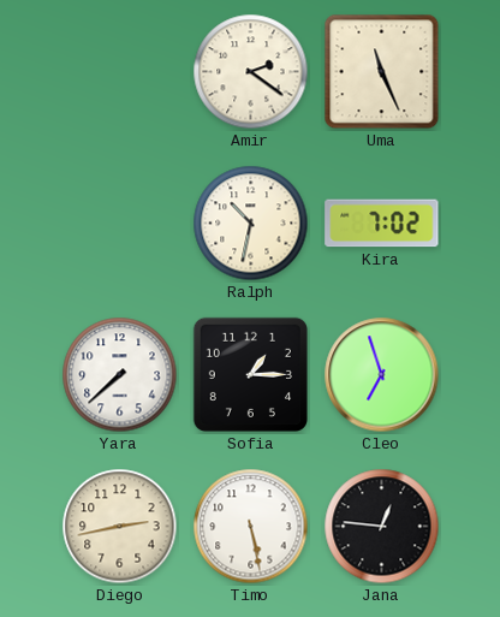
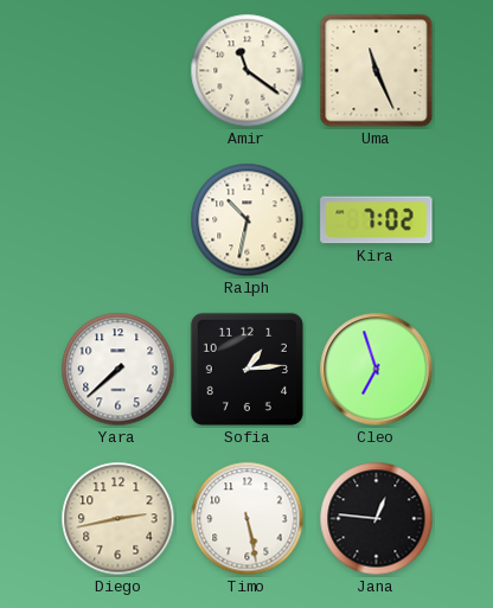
Amir: 2:21 -> 11:21 (248, 71)
Sofia: 1:15 -> 1:14 (246, 369)
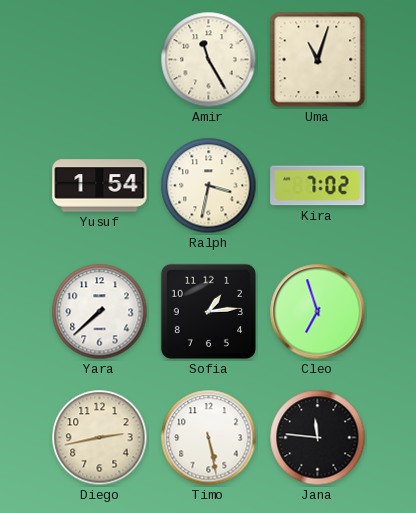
Amir: 11:21 -> 11:25 (209, 60)
Uma: 11:26 -> 11:03 (318, 60)
Yusuf: none -> 1:54 (100, 186)
Ralph: 10:32 -> 3:32 (209, 186)
Jana: 12:46 -> 11:46 (318, 438)
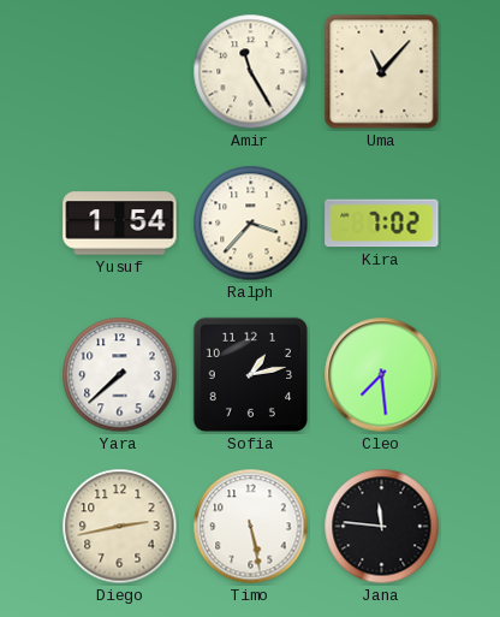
Uma: 11:03 -> 11:07 (382, 72)
Ralph: 3:32 -> 3:37 (251, 224)
Sofia: 1:14 -> 1:13 (250, 374)
Cleo: 6:57 -> 7:29 (382, 375)
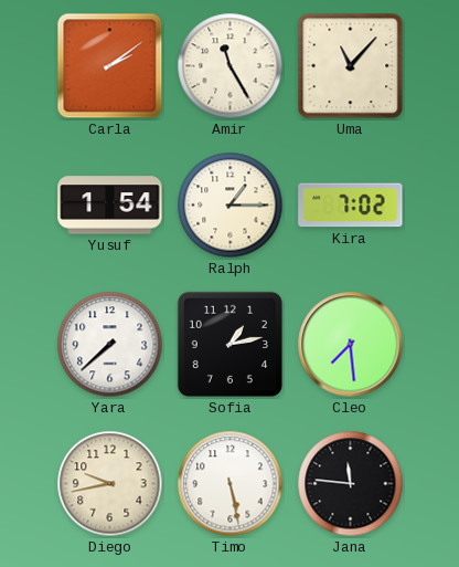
Carla: none -> 2:09 (110, 66)
Ralph: 3:37 -> 1:15 (231, 206)
Diego: 2:43 -> 9:43 (110, 484)
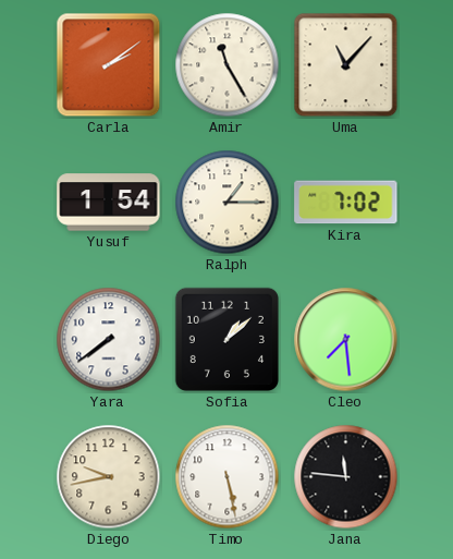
Yara: 7:38 -> 7:39 (109, 340)
Sofia: 1:13 -> 1:08 (226, 339)
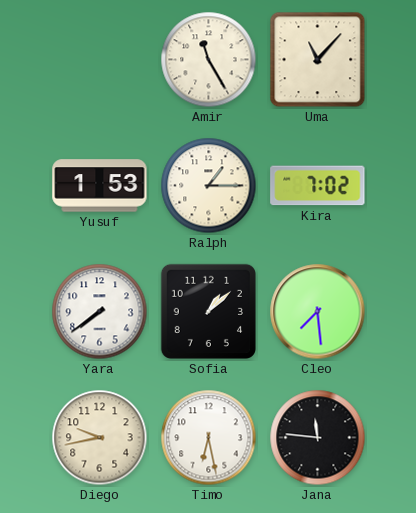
Carla: 2:09 -> none (109, 65)
Yusuf: 1:54 -> 1:53 (100, 186)
Timo: 5:28 -> 6:28 (209, 438)
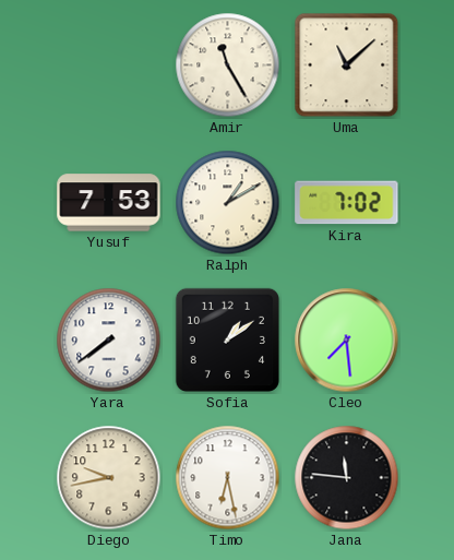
Uma: 11:07 -> 11:08 (347, 65)
Yusuf: 1:53 -> 7:53 (109, 203)
Ralph: 1:15 -> 1:10 (228, 203)
Sofia: 1:08 -> 1:09 (227, 339)
